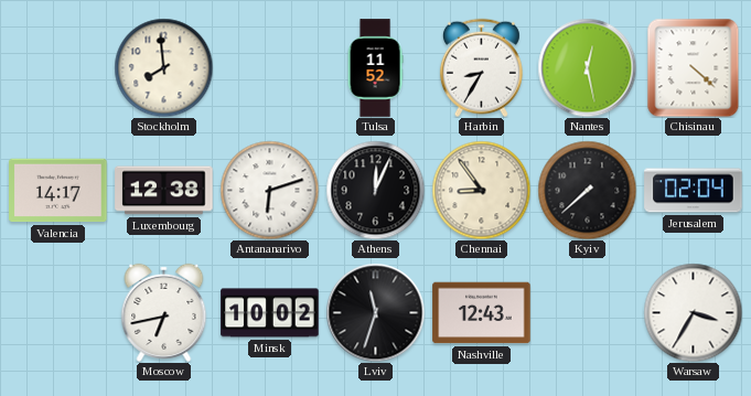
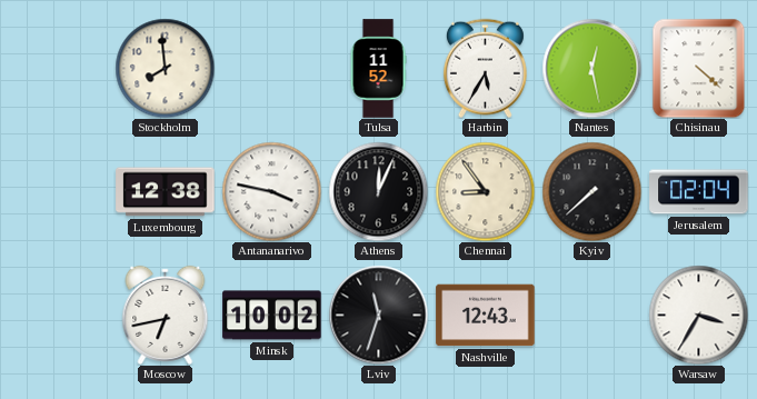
Harbin: 8:35 -> 5:35 (485, 68)
Valencia: 14:17 -> none (58, 191)
Antananarivo: 6:12 -> 3:47 (271, 191)
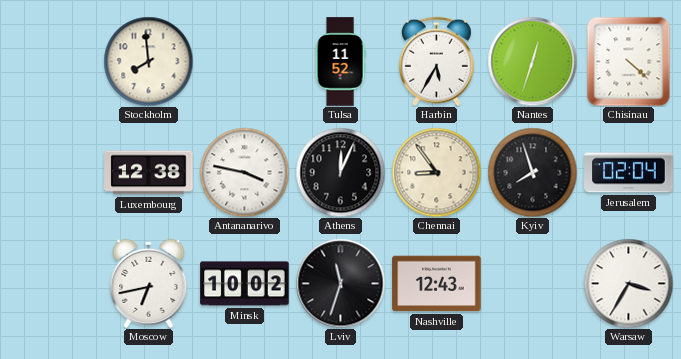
Nantes: 12:28 -> 12:33 (532, 61)
Kyiv: 7:38 -> 7:57 (532, 172)
